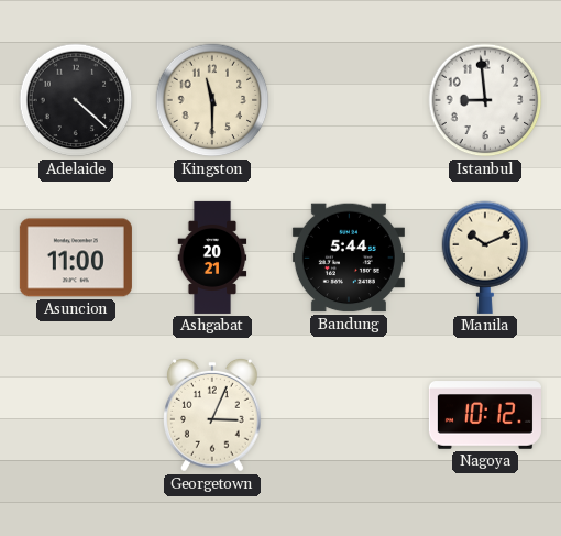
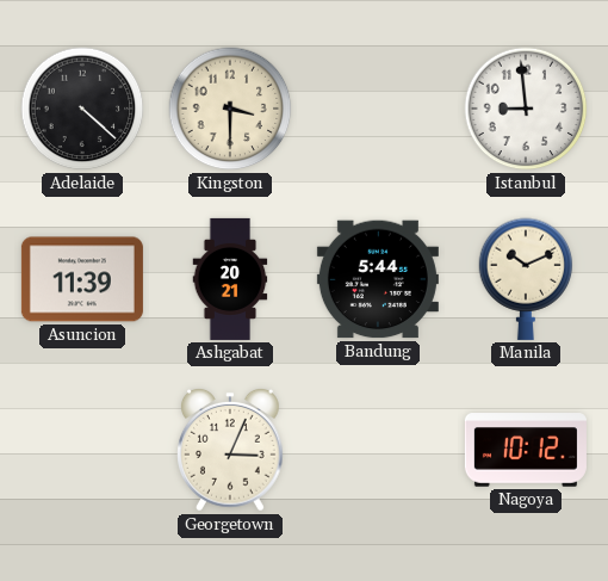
Kingston: 11:30 -> 3:30 (230, 109)
Asuncion: 11:00 -> 11:39 (82, 279)
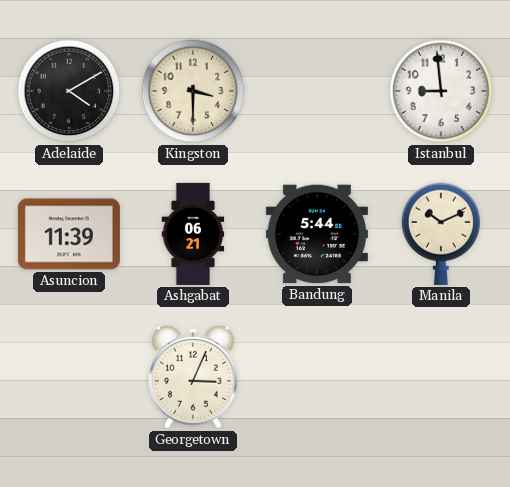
Adelaide: 4:22 -> 4:10 (69, 91)
Ashgabat: 20:21 -> 06:21 (193, 234)
Nagoya: 10:12 -> none (526, 450)
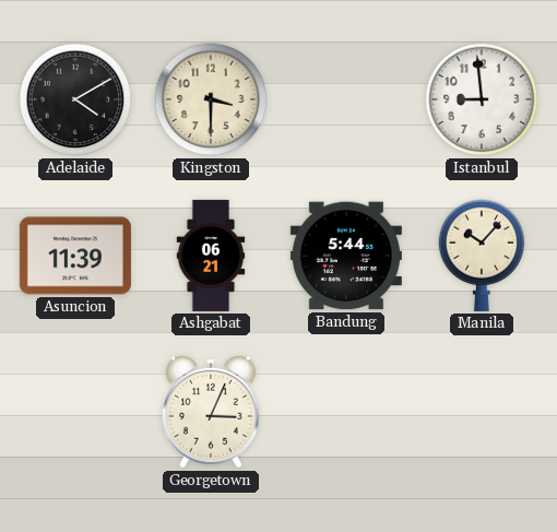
Manila: 10:11 -> 10:07 (482, 256)
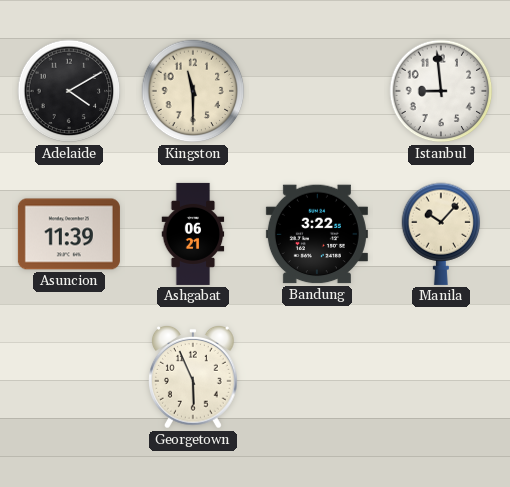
Kingston: 3:30 -> 11:30 (193, 91)
Bandung: 5:44 -> 3:22 (317, 234)
Georgetown: 3:04 -> 5:56 (194, 377)
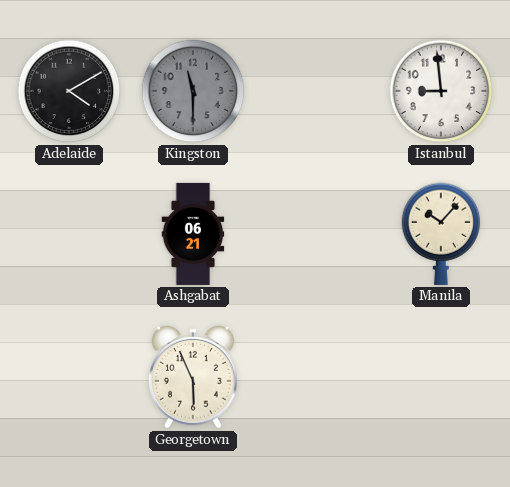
Kingston dial: cream -> grey (193, 91)
Asuncion: 11:39 -> none (69, 234)
Bandung: 3:22 -> none (317, 234)
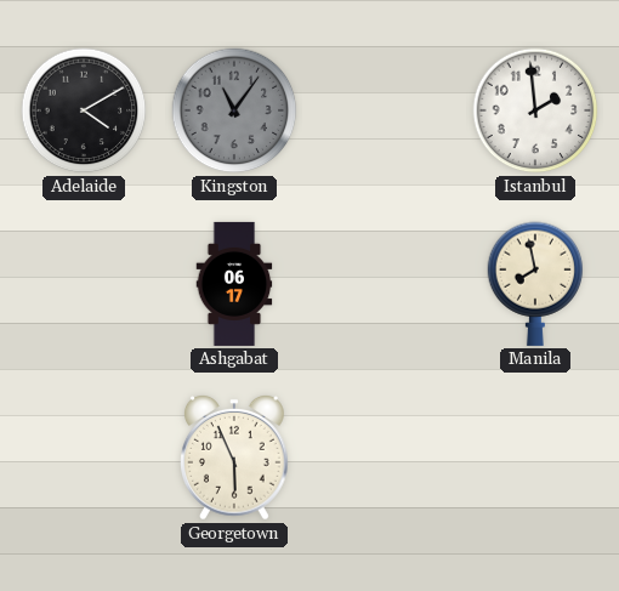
Kingston: 11:30 -> 11:06 (234, 110)
Istanbul: 8:59 -> 1:59 (535, 110)
Ashgabat: 06:21 -> 06:17 (234, 284)
Manila: 10:07 -> 7:58 (535, 284)
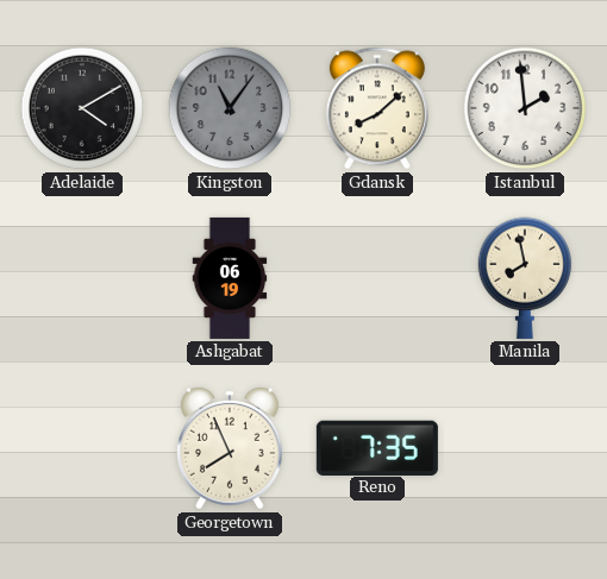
Gdansk: none -> 8:08 (377, 108)
Ashgabat: 06:17 -> 06:19 (230, 278)
Georgetown: 5:56 -> 7:56 (231, 448)
Reno: none -> 7:35 (377, 447)
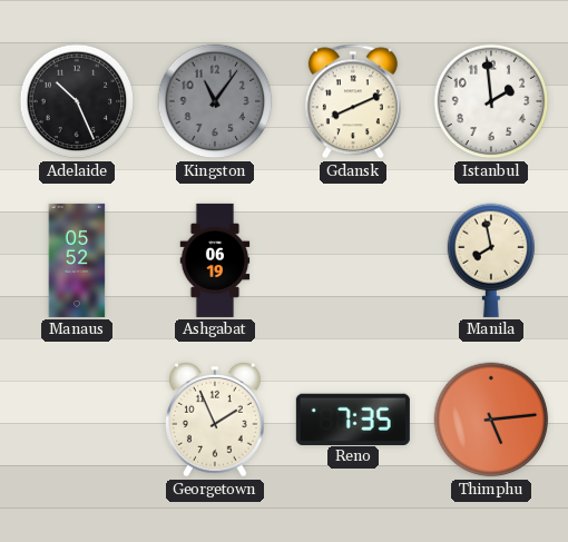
Adelaide: 4:10 -> 10:26 (77, 101)
Gdansk: 8:08 -> 8:11 (353, 101)
Manaus: none -> 05:52 (77, 260)
Georgetown: 7:56 -> 1:56 (216, 420)
Thimphu: none -> 5:14 (491, 420)
